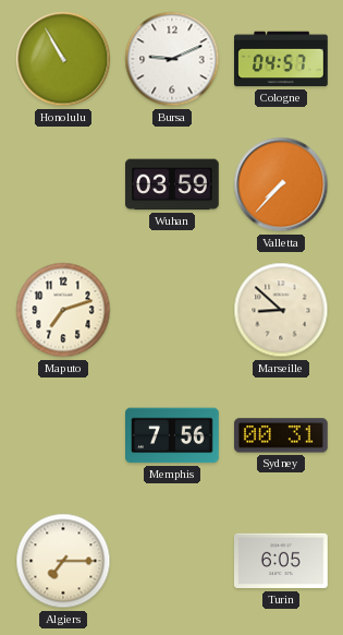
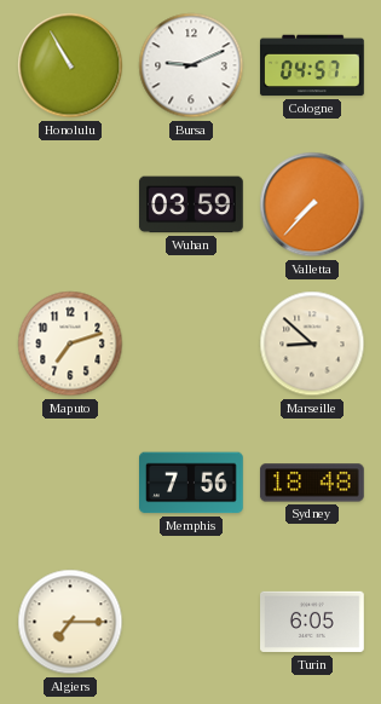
Sydney: 00:31 -> 18:48 (312, 483)
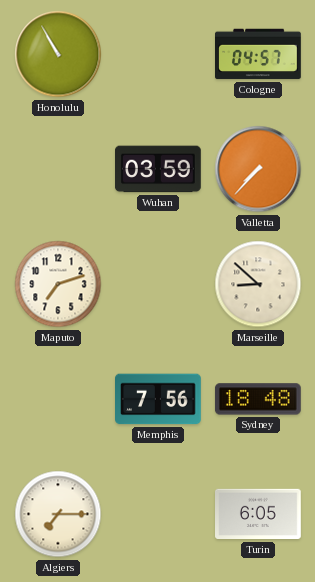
Bursa: 9:11 -> none (191, 65)
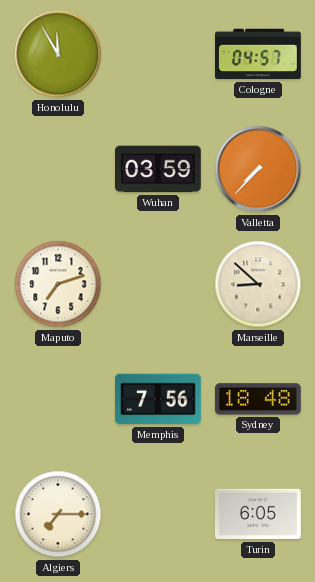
Honolulu: 10:55 -> 11:55 (58, 54)
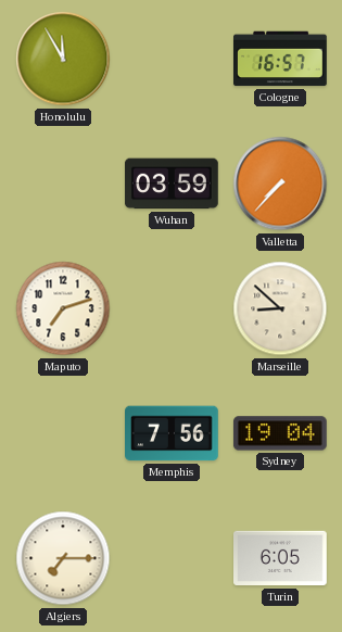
Cologne: 04:57 -> 16:57 (281, 59)
Sydney: 18:48 -> 19:04 (280, 433)
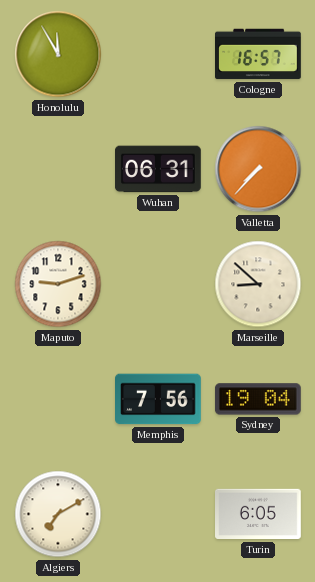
Wuhan: 03:59 -> 06:31 (159, 169)
Maputo: 7:12 -> 9:12 (58, 284)
Algiers: 7:15 -> 7:10 (58, 514)
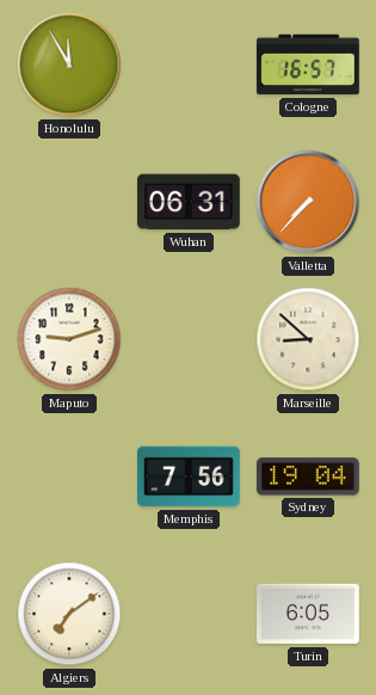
Algiers: 7:10 -> 7:09 (69, 614)
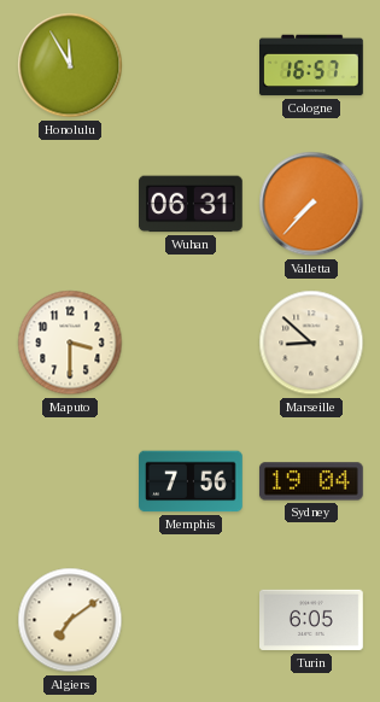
Maputo: 9:12 -> 3:30 (70, 343)
